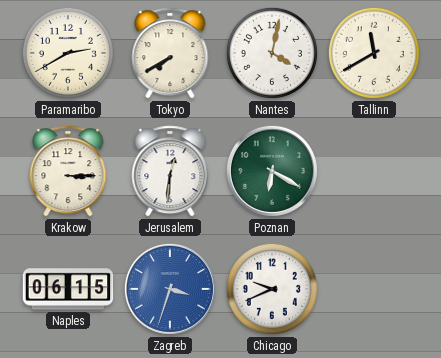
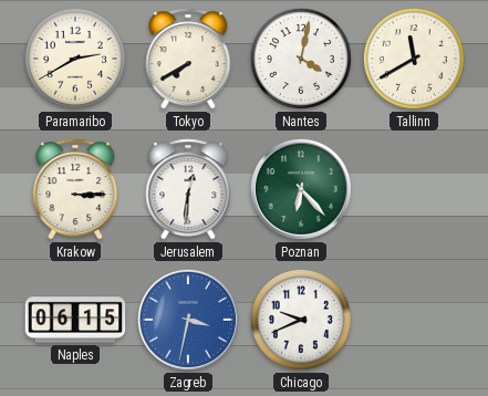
Poznan: 6:20 -> 6:23 (301, 189)
Zagreb: 3:33 -> 3:32 (188, 320)
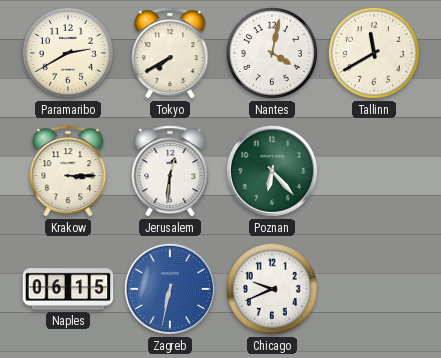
Zagreb: 3:32 -> 6:32 (170, 289)
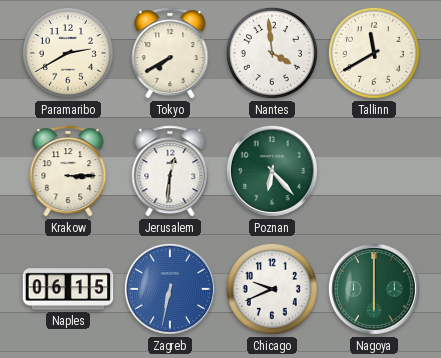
Nantes: 4:02 -> 3:59 (272, 53)
Nagoya: none -> 6:00 (374, 289)
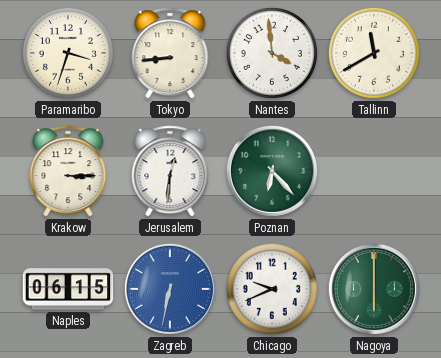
Paramaribo: 2:40 -> 3:33 (68, 53)
Tokyo: 7:40 -> 8:44 (170, 53)
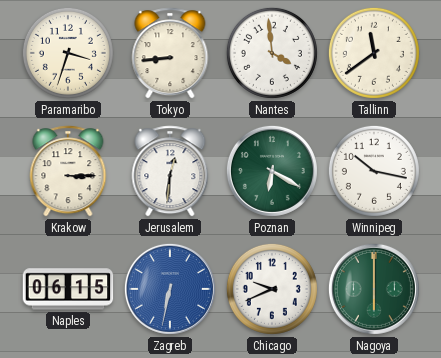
Tallinn: 11:40 -> 11:39 (374, 53)
Poznan: 6:23 -> 6:20 (272, 171)
Winnipeg: none -> 10:17 (374, 171)
